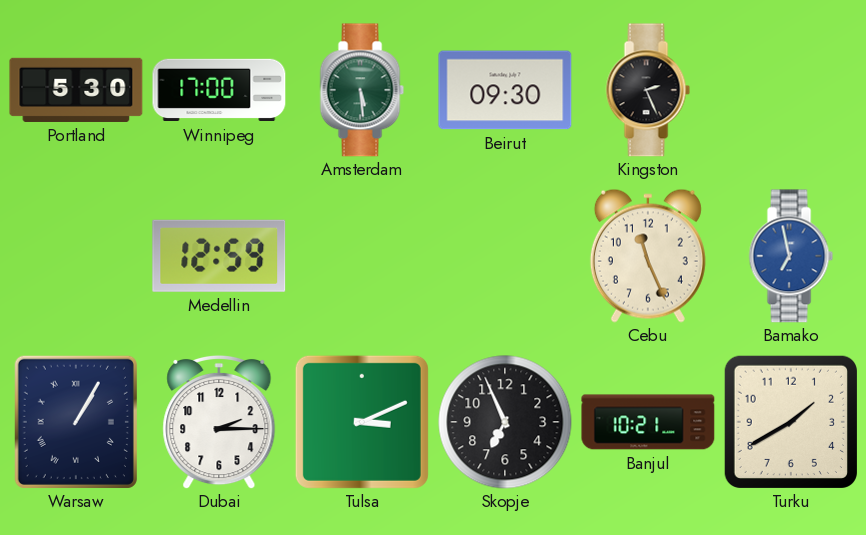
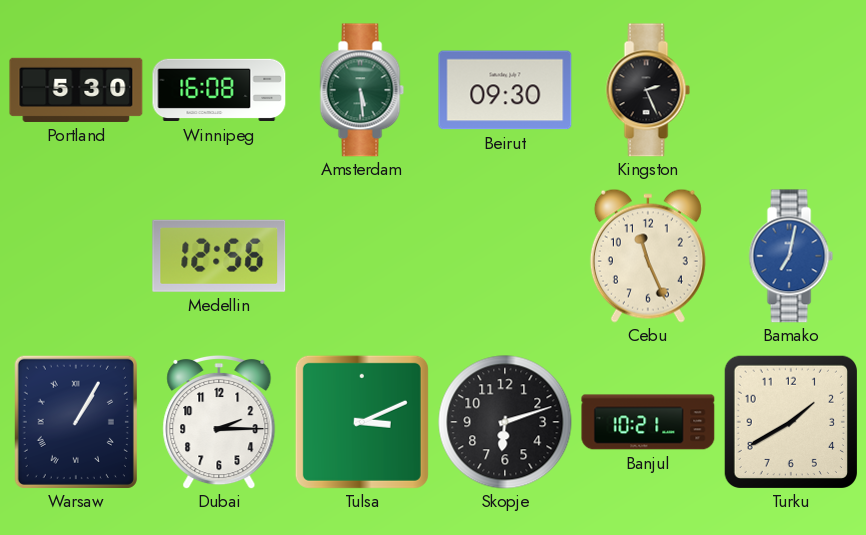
Winnipeg: 17:00 -> 16:08 (219, 90)
Medellin: 12:59 -> 12:56 (219, 256)
Bamako: 6:58 -> 7:02 (791, 256)
Skopje: 6:56 -> 6:12 (505, 422)
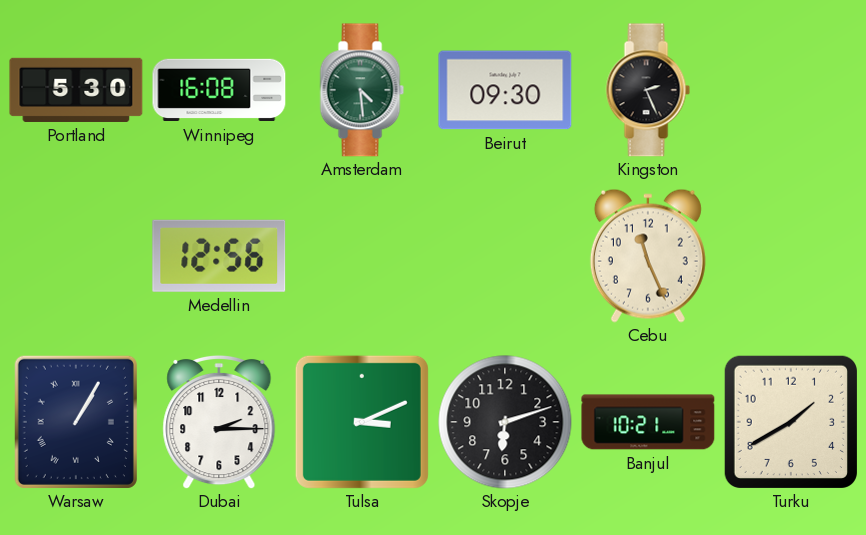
Amsterdam: 5:29 -> 4:29 (362, 90)
Bamako: 7:02 -> none (791, 256)
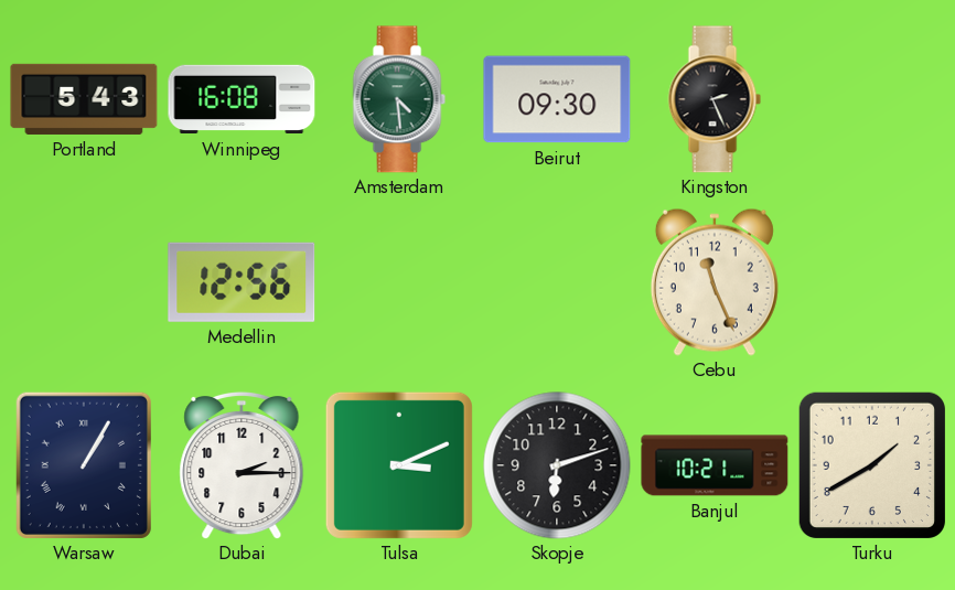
Portland: 5:30 -> 5:43 (84, 99)
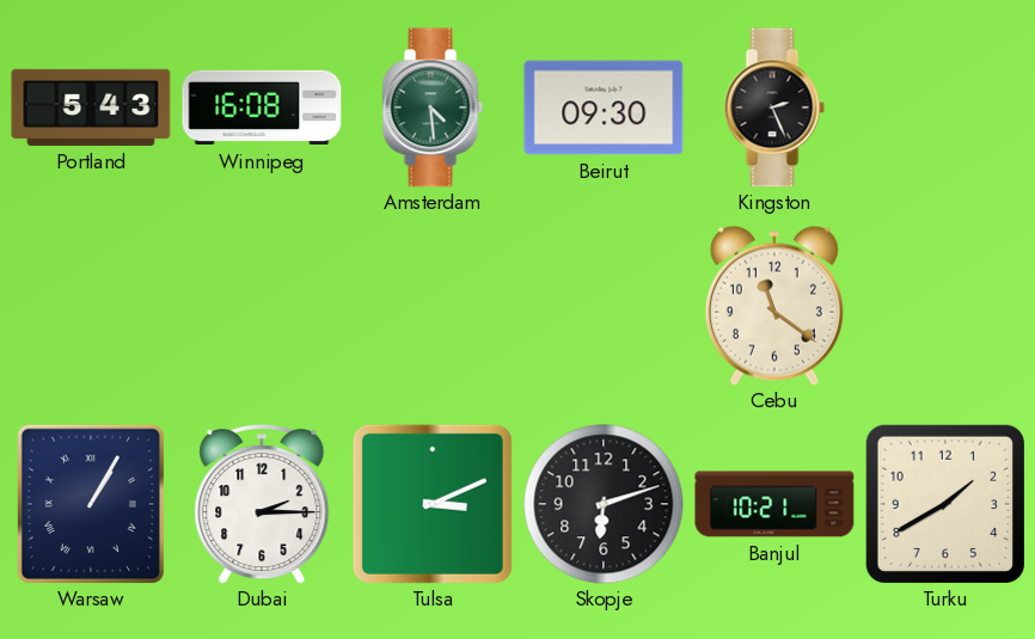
Medellin: 12:56 -> none (242, 282)
Cebu: 11:26 -> 11:21 (774, 306)
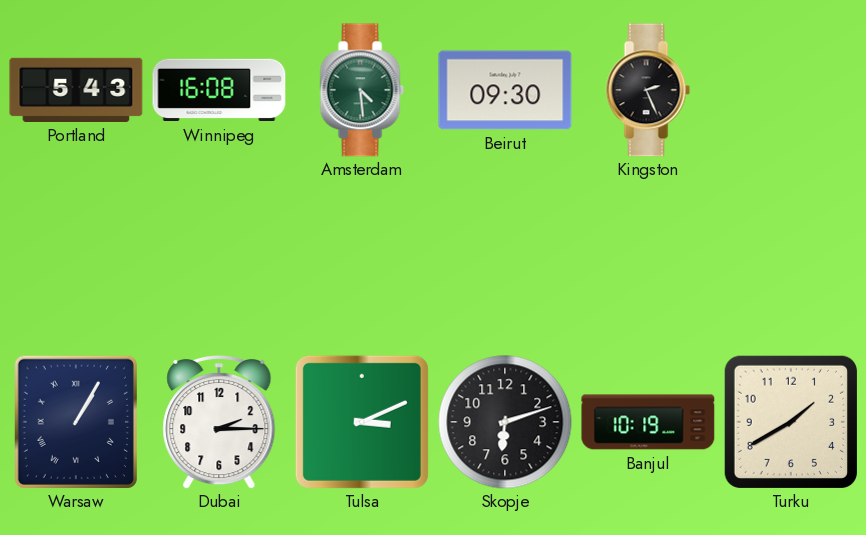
Cebu: 11:21 -> none (774, 306)
Banjul: 10:21 -> 10:19 (648, 422)
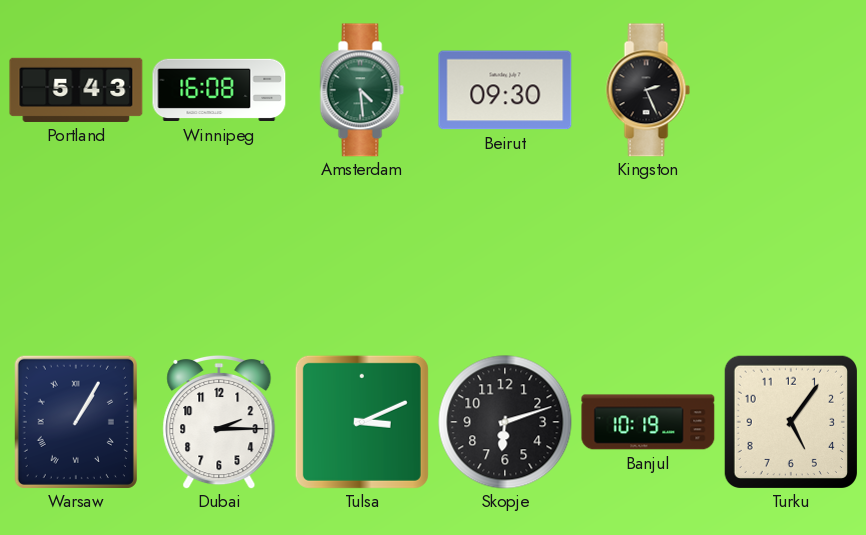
Turku: 1:40 -> 5:06 (791, 422)
